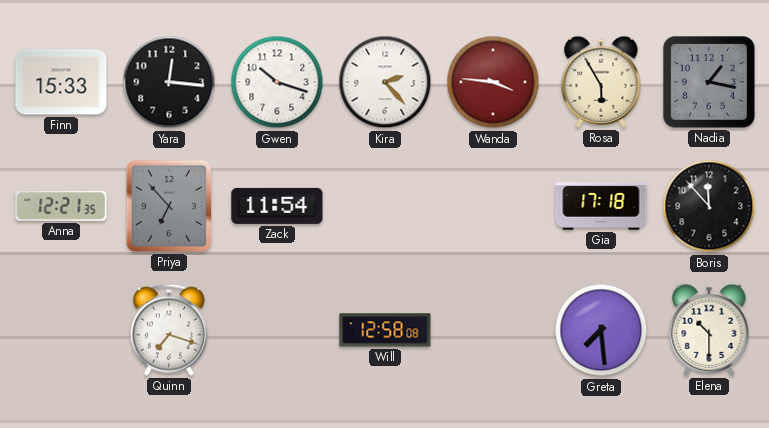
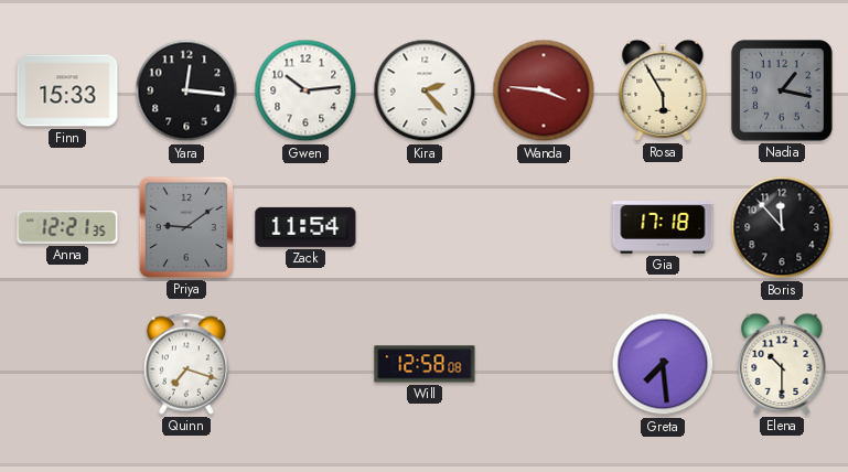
Gwen: 10:18 -> 10:14 (305, 90)
Priya: 6:53 -> 9:09 (186, 227)
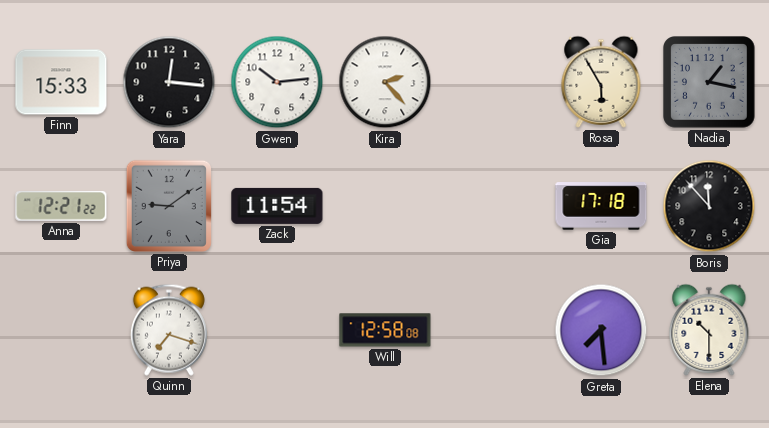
Wanda: 3:46 -> none (544, 90)
Anna: 12:21:35 -> 12:21:22 (61, 207)
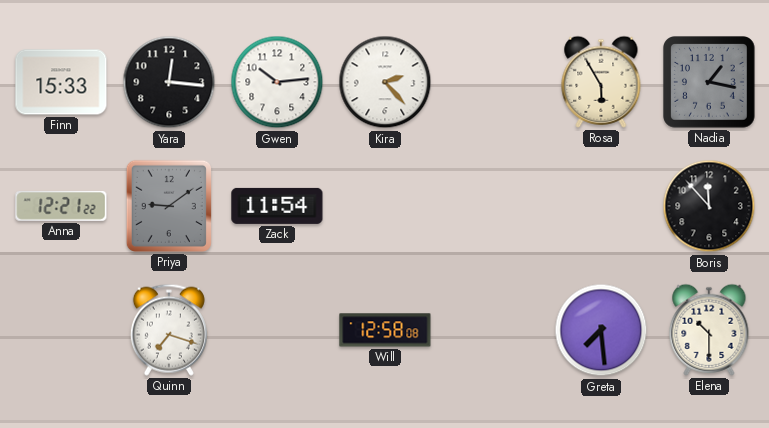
Gia: 17:18 -> none (601, 206)
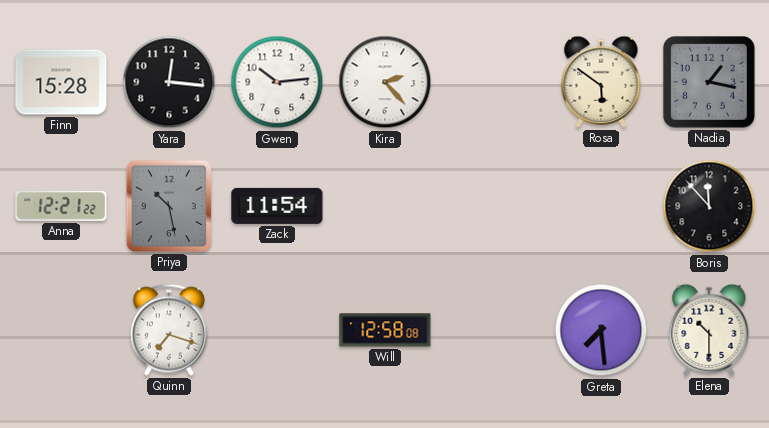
Finn: 15:33 -> 15:28 (61, 82)
Rosa: 5:55 -> 5:51 (601, 82)
Priya: 9:09 -> 10:28 (169, 206)
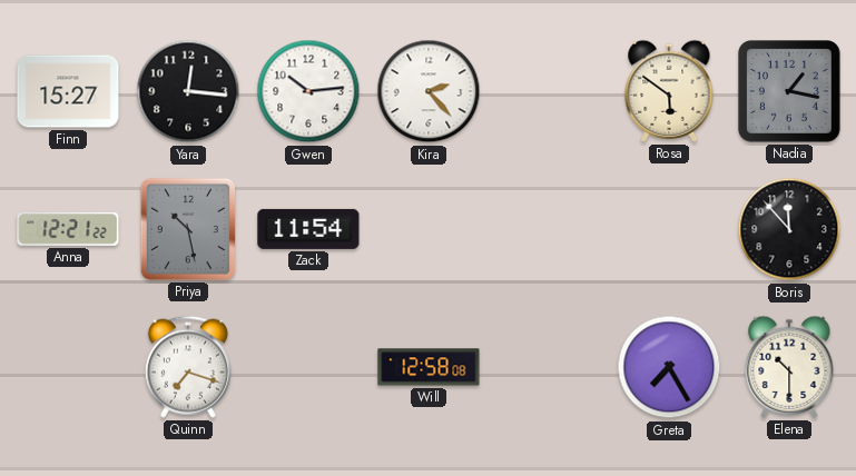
Finn: 15:28 -> 15:27 (68, 91)
Greta: 7:29 -> 7:25 (669, 367)
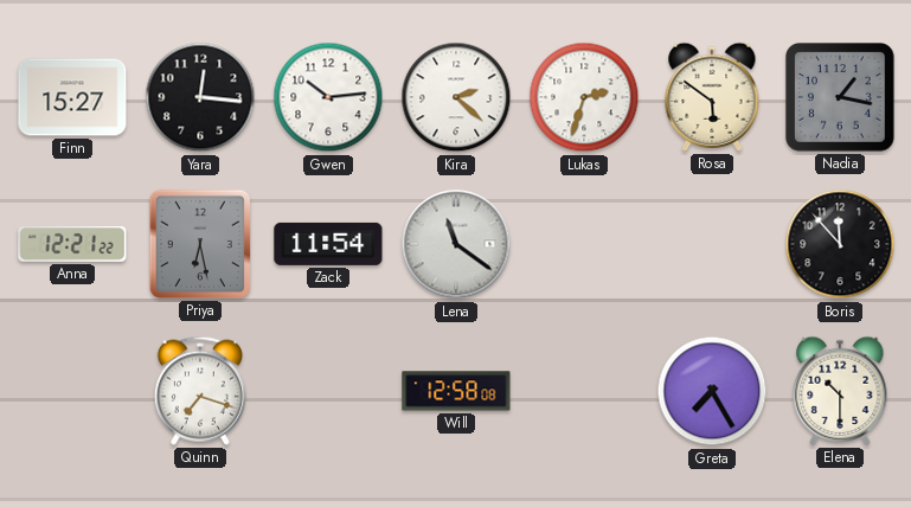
Kira: 2:23 -> 2:22 (456, 97)
Lukas: none -> 2:33 (584, 97)
Priya: 10:28 -> 6:28 (200, 244)
Lena: none -> 11:21 (456, 244)
